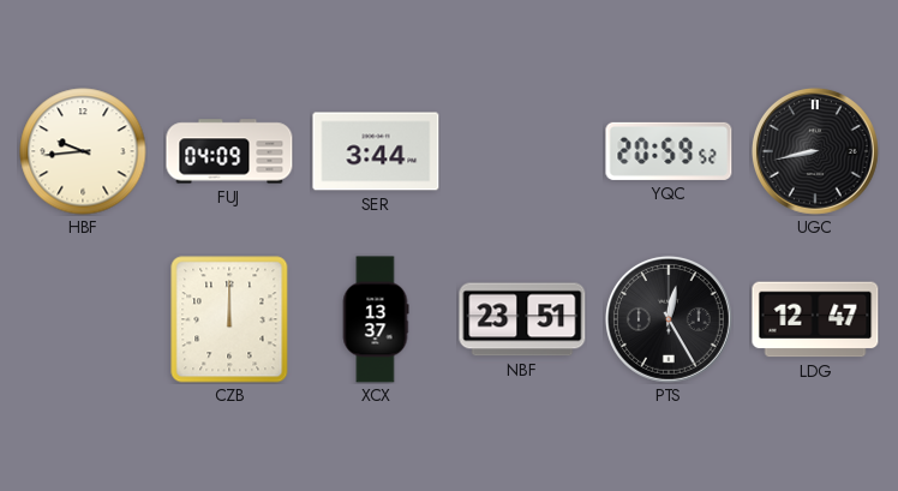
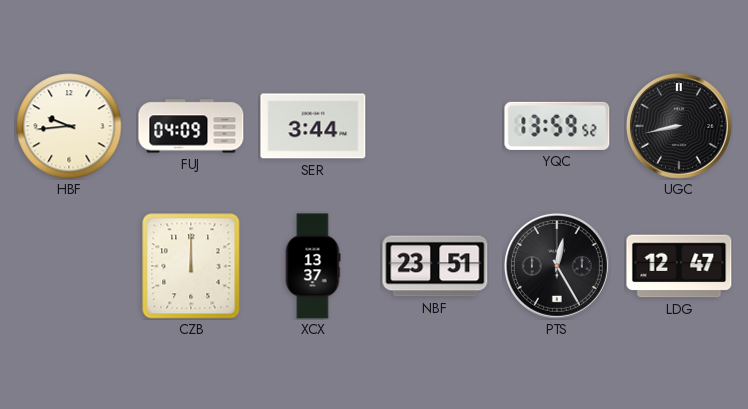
YQC: 20:59 -> 13:59 (557, 126)
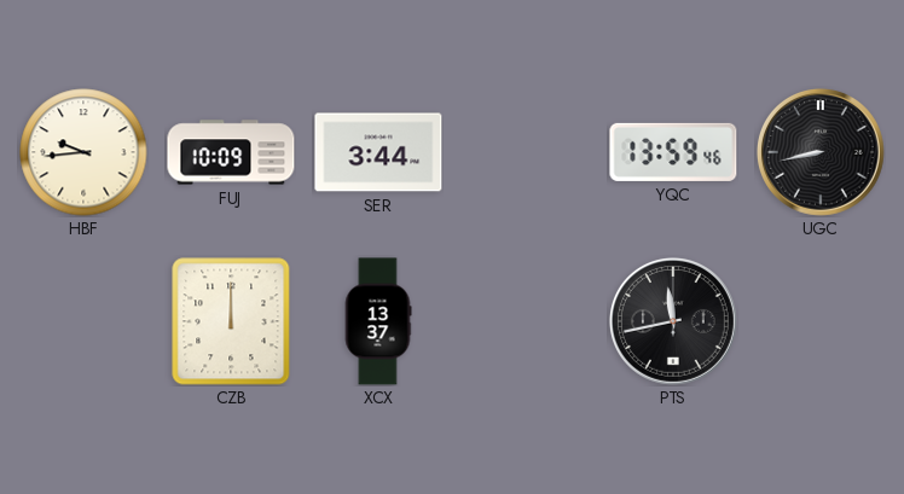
FUJ: 04:09 -> 10:09 (231, 152)
YQC: 13:59:52 -> 13:59:46 (673, 152)
NBF: 23:51 -> none (435, 266)
PTS: 12:25 -> 11:43 (673, 321)
LDG: 12:47 -> none (679, 266)
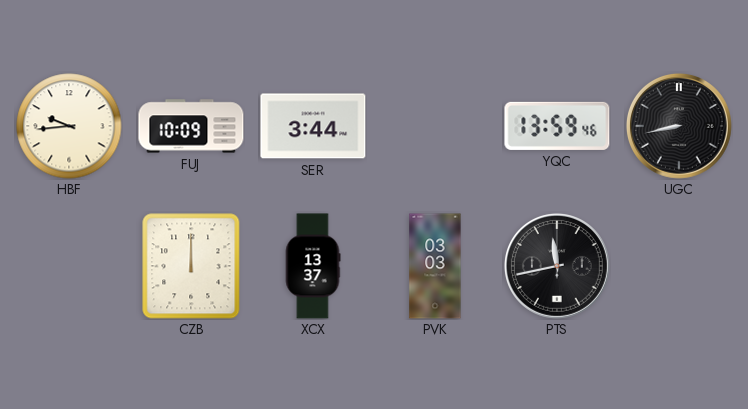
PVK: none -> 03:03 (435, 266)
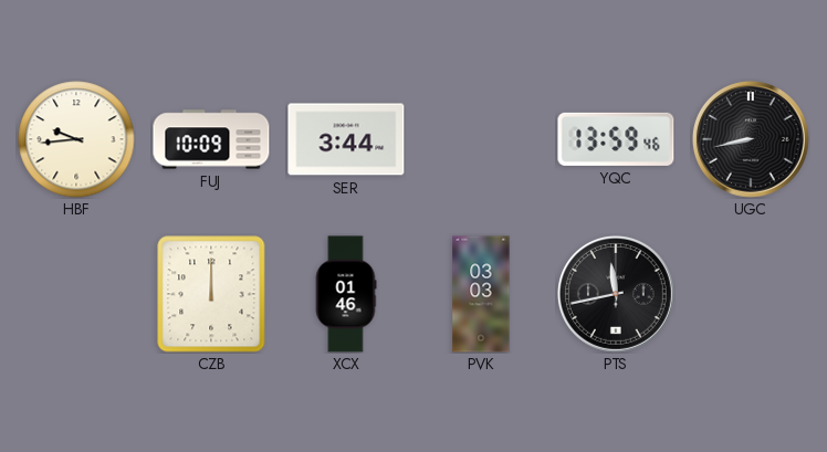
XCX: 13:37 -> 01:46 (346, 294)
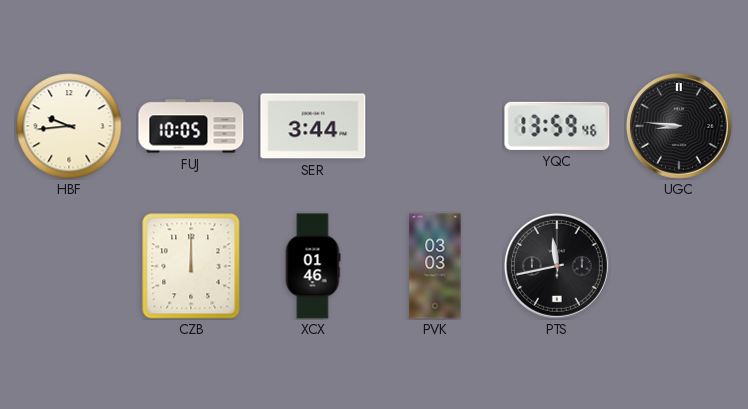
FUJ: 10:09 -> 10:05 (191, 126)
UGC: 8:43 -> 8:46 (679, 126)
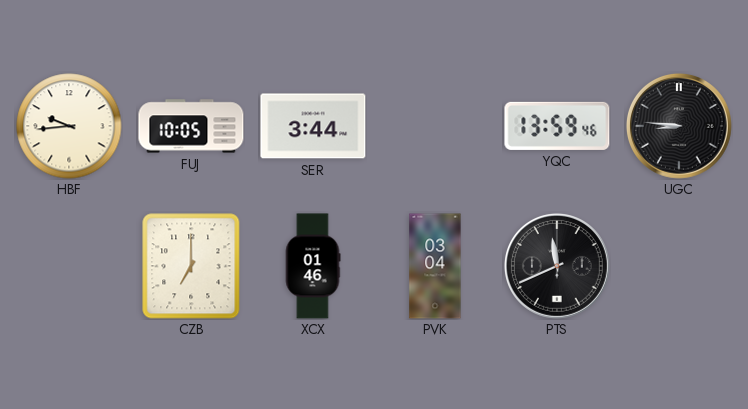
CZB: 12:00 -> 7:00 (191, 266)
PVK: 03:03 -> 03:04 (435, 266)
PTS: 11:43 -> 11:41 (557, 266)
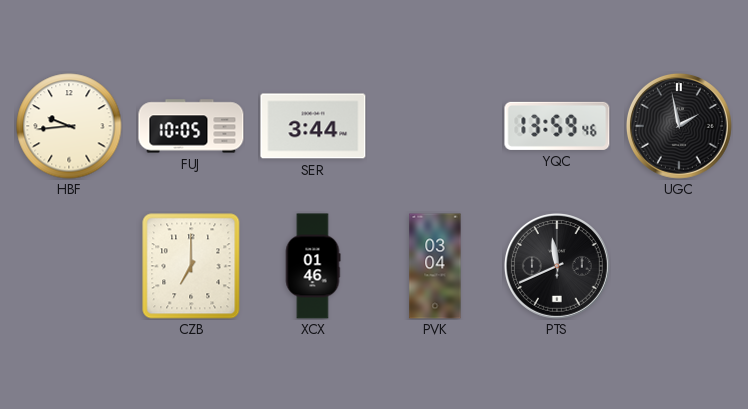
UGC: 8:46 -> 1:58 (679, 126)
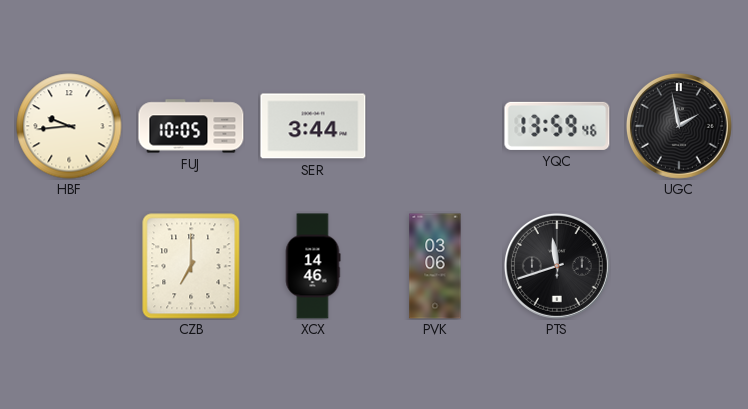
XCX: 01:46 -> 14:46 (313, 266)
PVK: 03:04 -> 03:06 (435, 266)
PTS: 11:41 -> 11:42 (557, 266)
